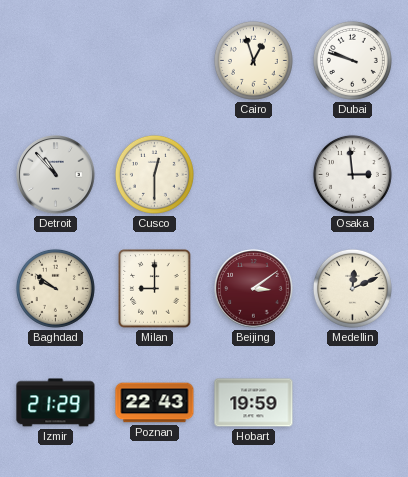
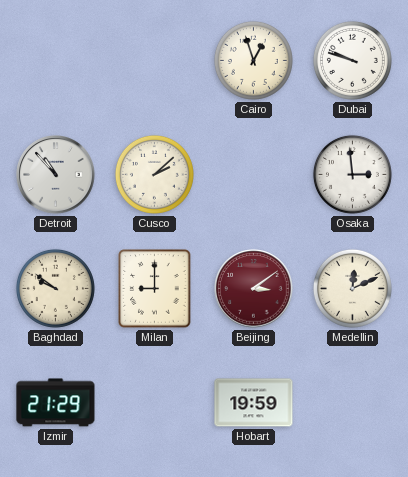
Cusco: 12:30 -> 2:08 (154, 174)
Poznan: 22:43 -> none (155, 403)
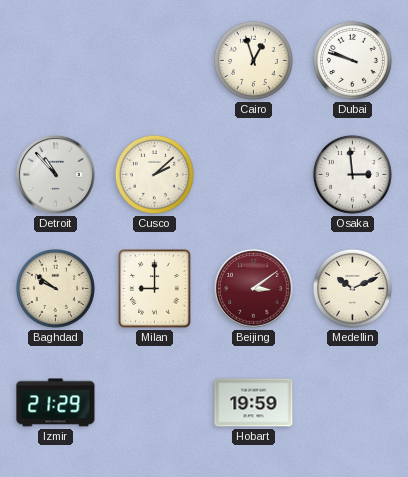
Medellin: 12:11 -> 10:11 (352, 288)
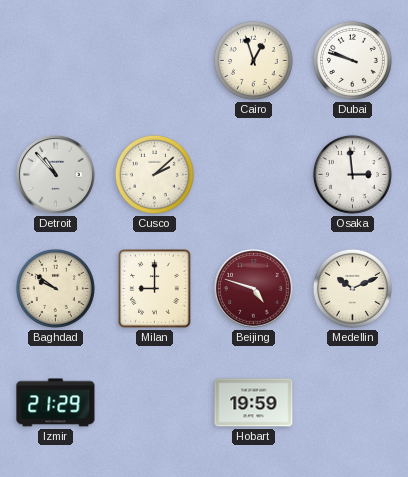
Beijing: 3:09 -> 4:48 (254, 289)
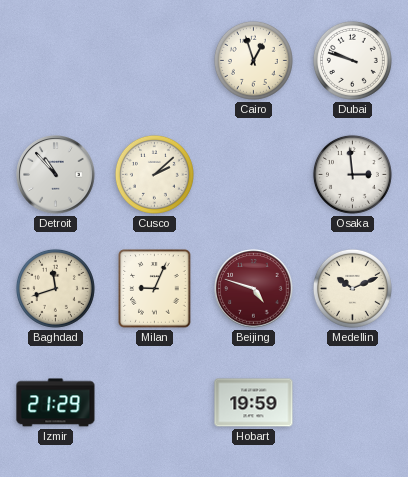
Baghdad: 9:51 -> 11:42 (55, 288)
Milan: 9:00 -> 9:04 (155, 289)
